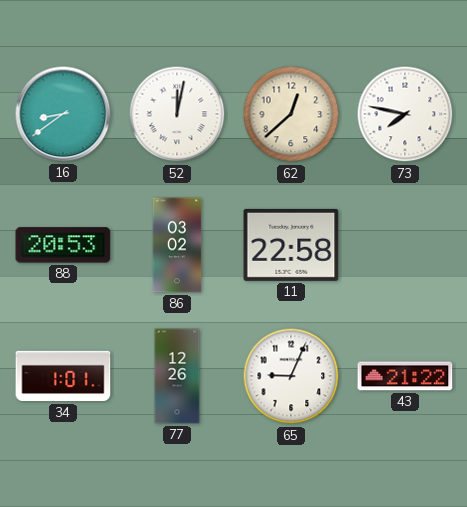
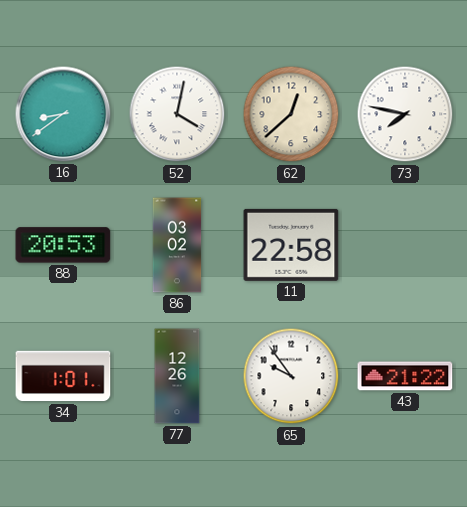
52: 12:02 -> 4:02 (177, 114)
65: 9:04 -> 9:54 (291, 376)
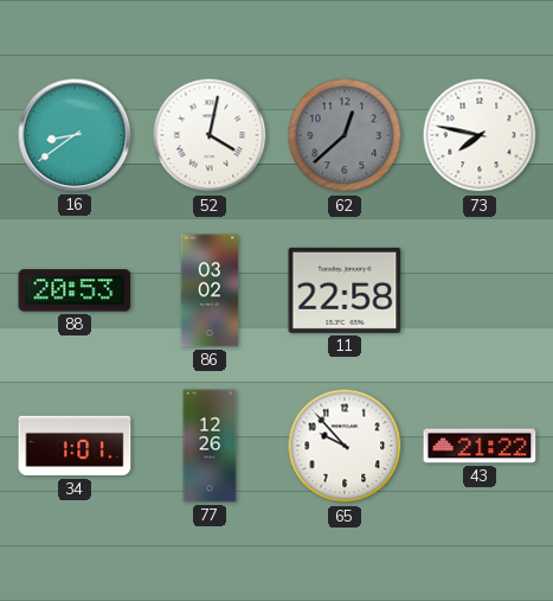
62 dial: cream -> grey (345, 135)
65: 9:54 -> 9:53 (345, 446)
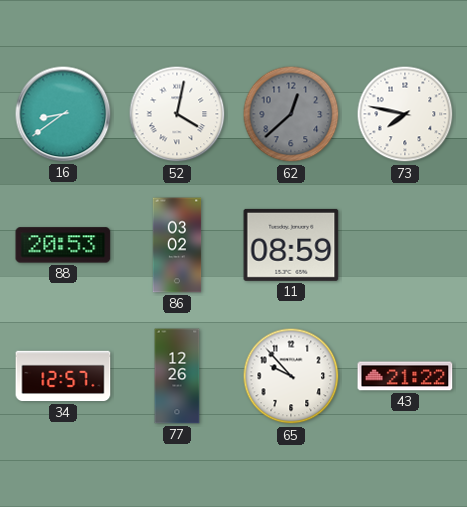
11: 22:58 -> 08:59 (291, 245)
34: 1:01 -> 12:57 (63, 376)
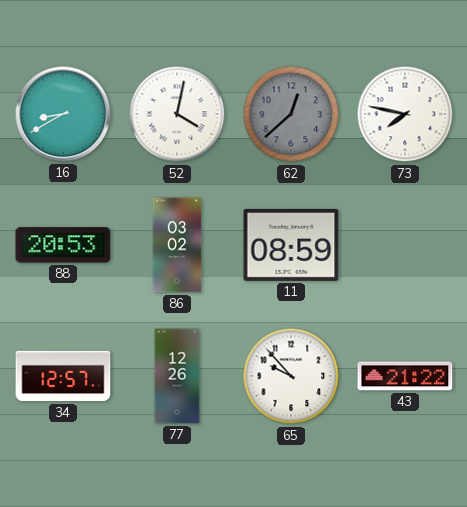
16: 8:39 -> 8:40 (63, 114)
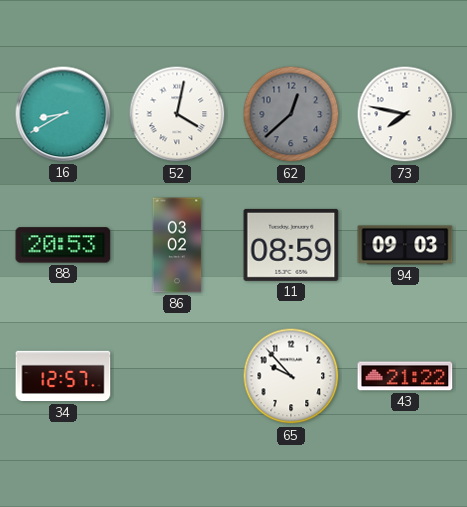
94: none -> 09:03 (405, 245)
77: 12:26 -> none (177, 376)
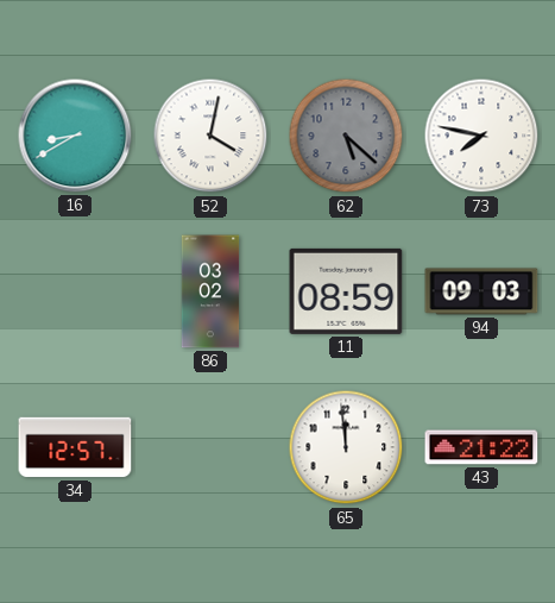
62: 12:38 -> 5:22 (346, 136)
88: 20:53 -> none (63, 245)
65: 9:53 -> 11:59 (346, 447)
